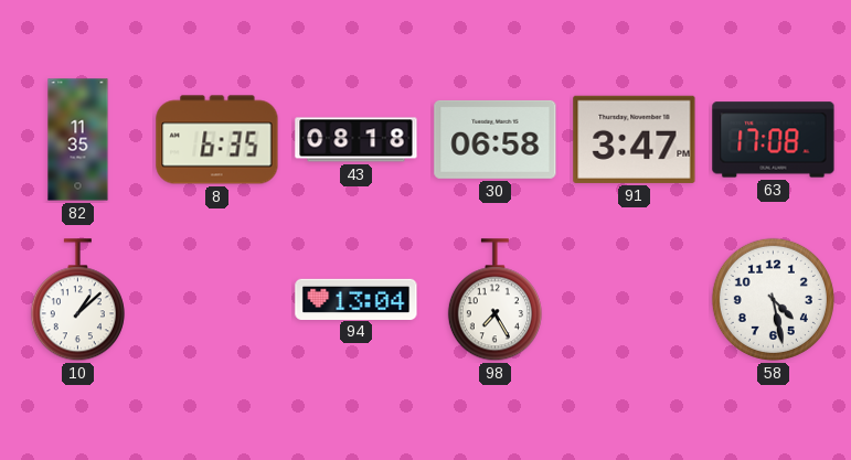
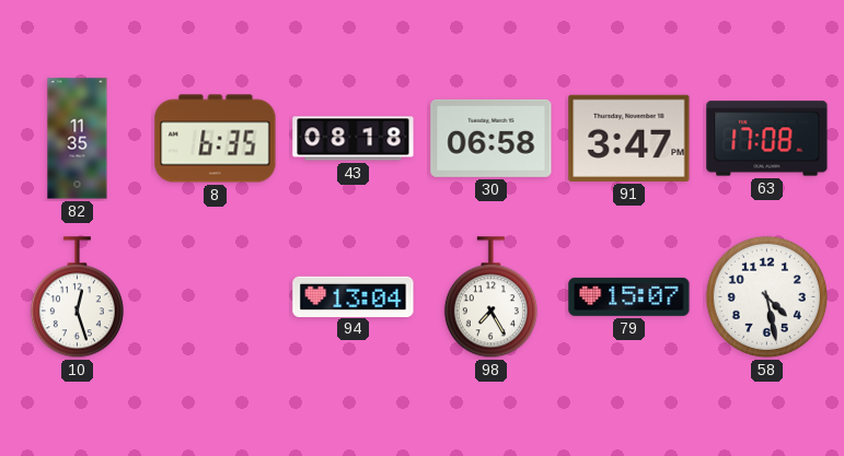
10: 1:08 -> 12:27 (77, 297)
79: none -> 15:07 (629, 296)
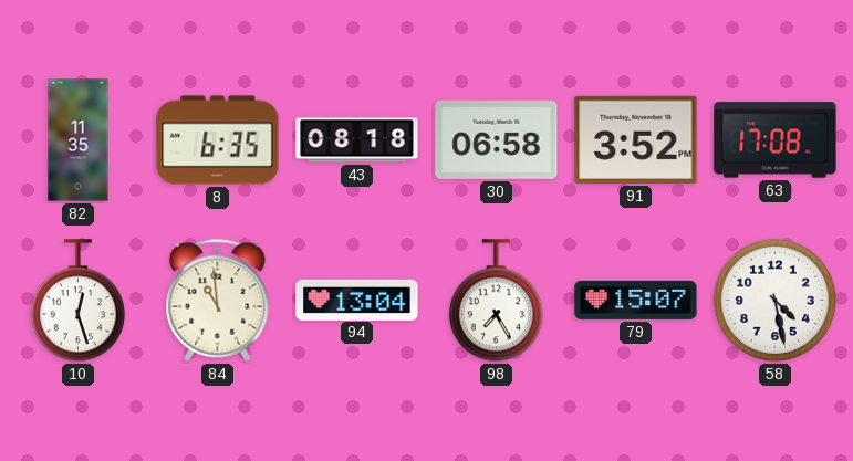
91: 3:47 -> 3:52 (636, 139)
84: none -> 10:59 (218, 300)
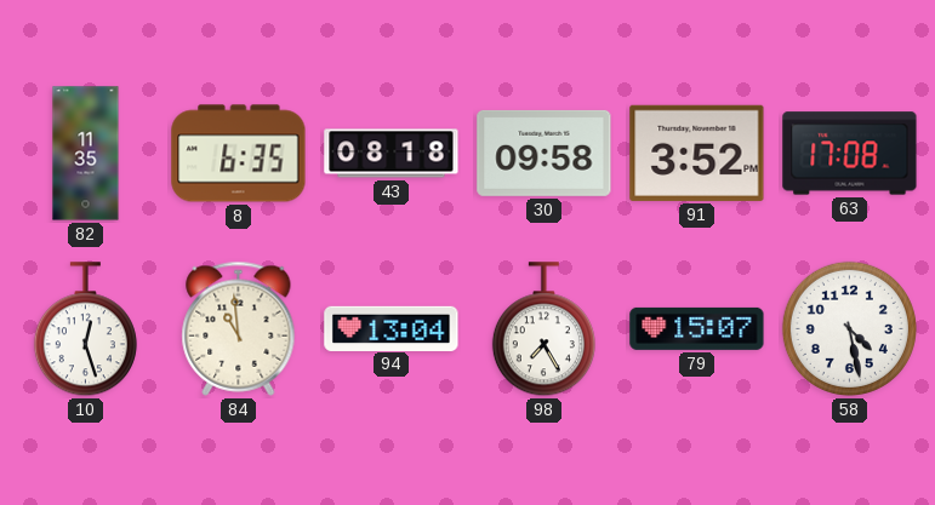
30: 06:58 -> 09:58 (545, 153)
